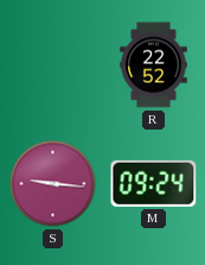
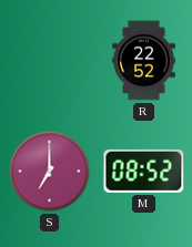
S: 9:16 -> 7:00 (50, 172)
M: 09:24 -> 08:52 (144, 171)
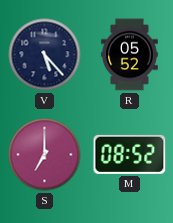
V: none -> 5:23 (45, 55)
R: 22:52 -> 05:52 (130, 55)
